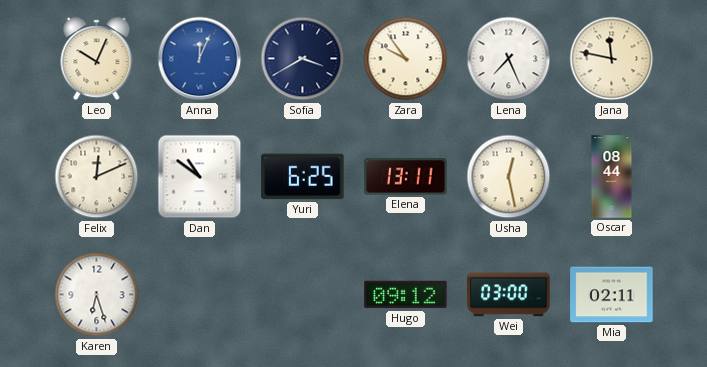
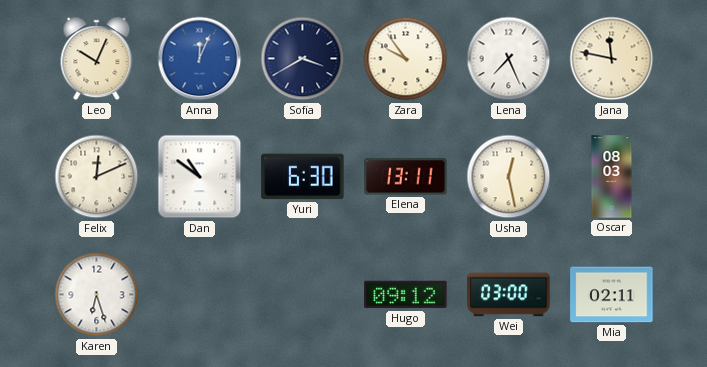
Yuri: 6:25 -> 6:30 (303, 177)
Oscar: 08:44 -> 08:03 (612, 177)
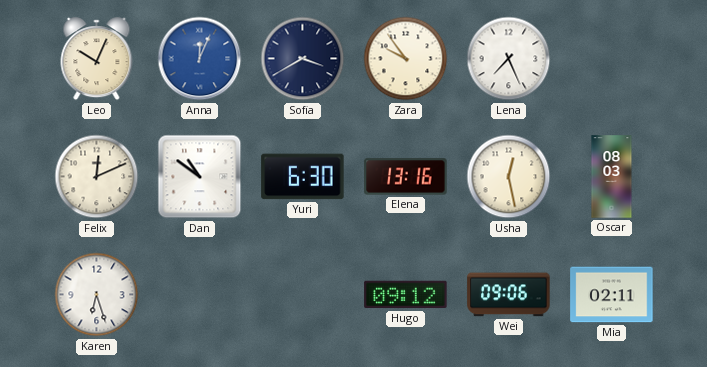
Jana: 11:47 -> none (612, 59)
Elena: 13:11 -> 13:16 (406, 177)
Wei: 03:00 -> 09:06 (509, 295)
